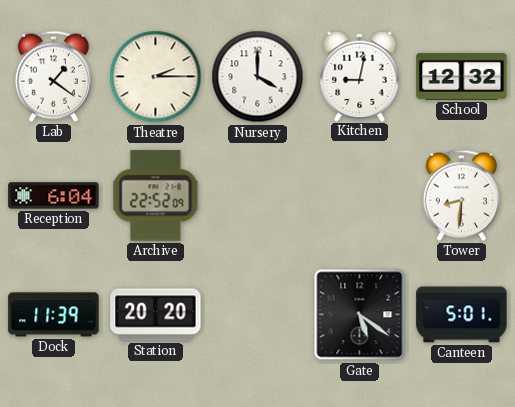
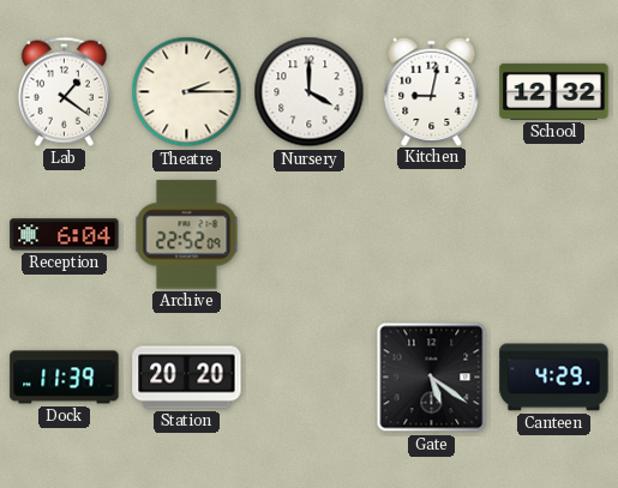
Tower: 8:31 -> none (461, 195)
Canteen: 5:01 -> 4:29 (554, 378)
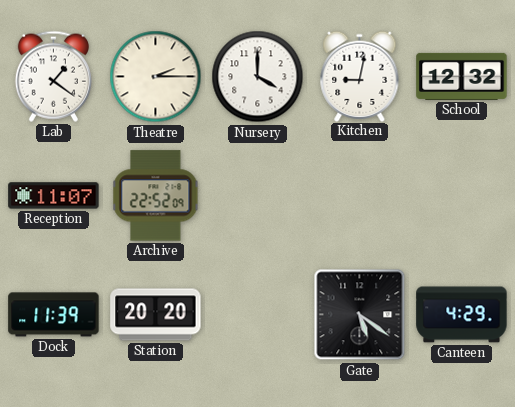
Reception: 6:04 -> 11:07 (54, 196)
